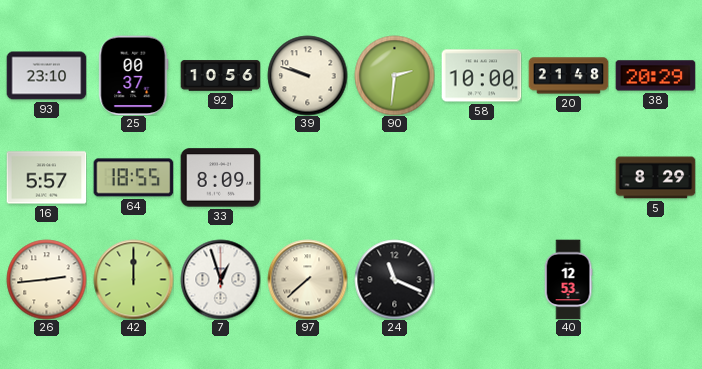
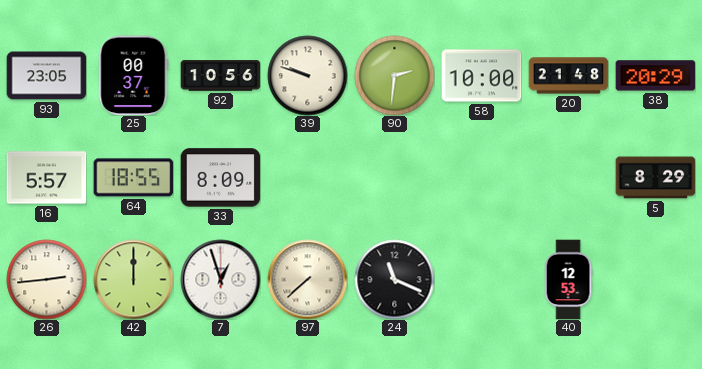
93: 23:10 -> 23:05 (46, 76)
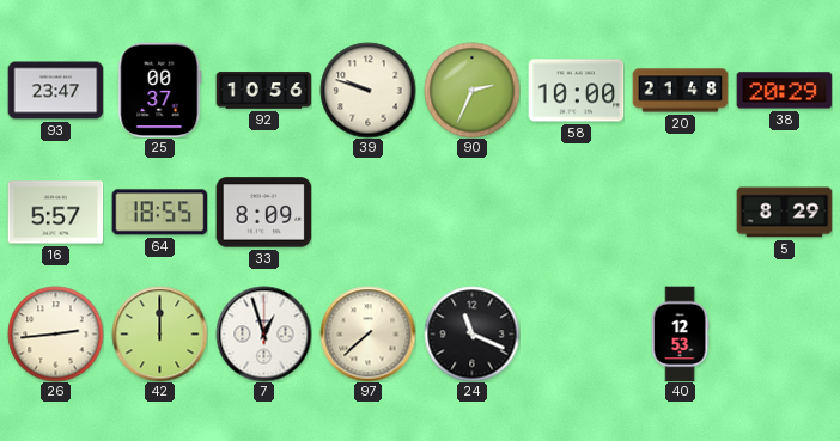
93: 23:05 -> 23:47 (55, 91)
90: 2:31 -> 2:34 (471, 90)
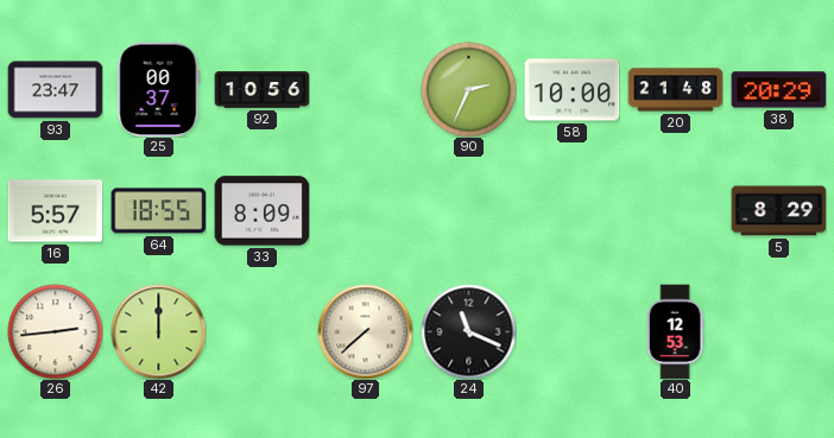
39: 9:48 -> none (367, 90)
7: 12:57 -> none (263, 333)
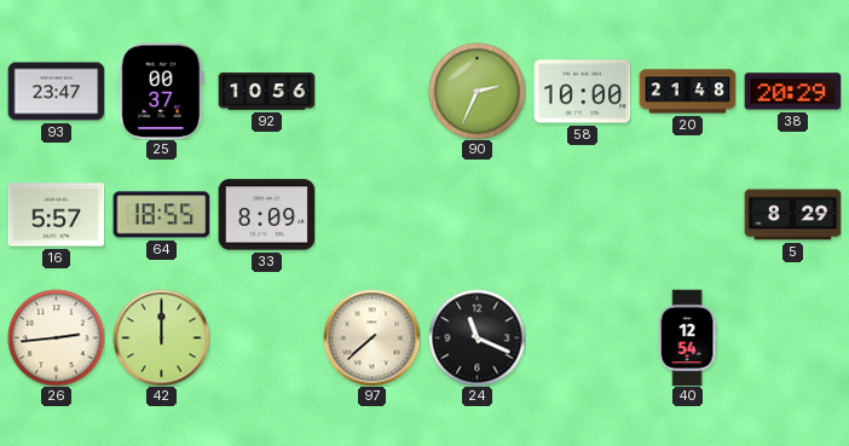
40: 12:53 -> 12:54 (687, 337)
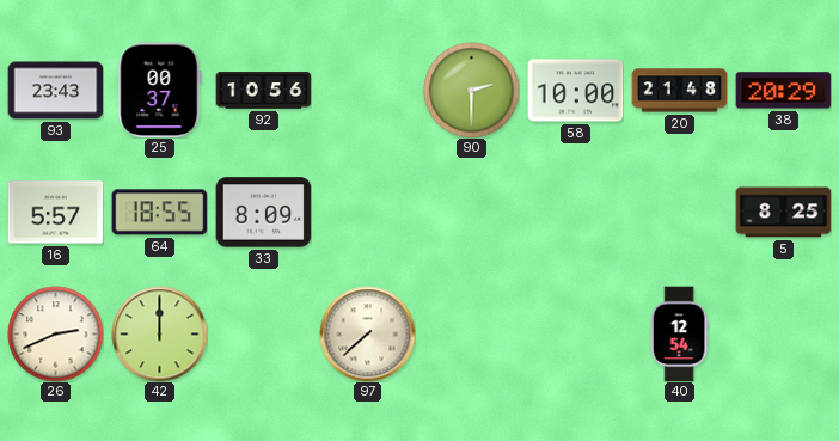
93: 23:47 -> 23:43 (55, 91)
90: 2:34 -> 2:30 (471, 90)
5: 8:29 -> 8:25 (783, 213)
26: 2:44 -> 2:41 (55, 333)
24: 11:19 -> none (477, 337)
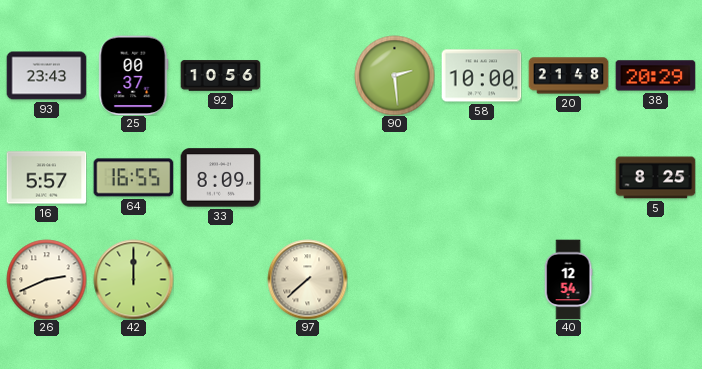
90: 2:30 -> 2:29 (394, 75)
64: 18:55 -> 16:55 (133, 178)
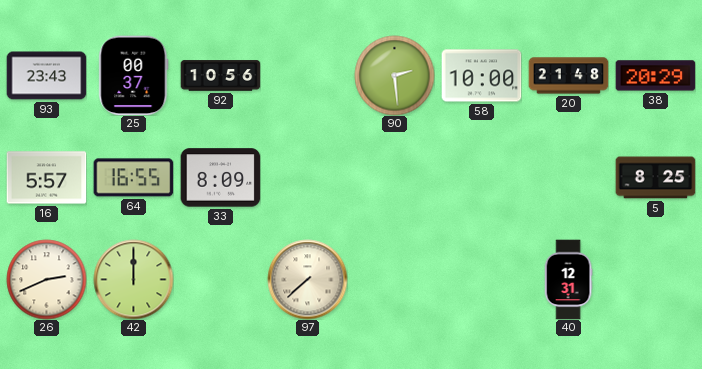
40: 12:54 -> 12:31 (568, 279)
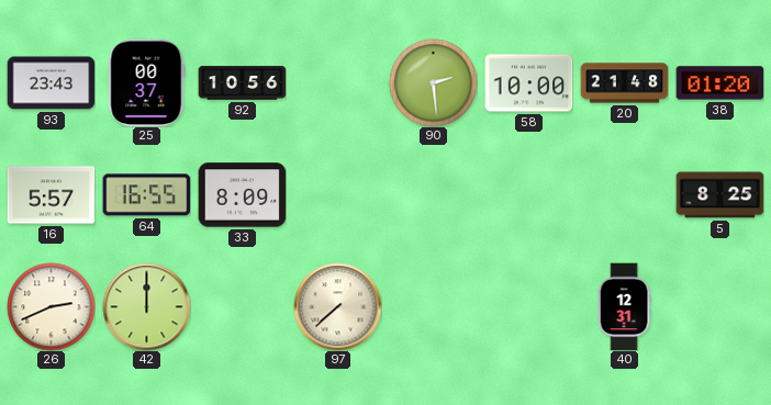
38: 20:29 -> 01:20 (719, 83)
